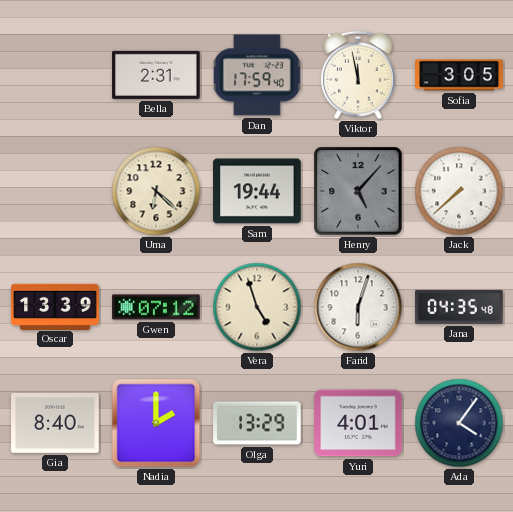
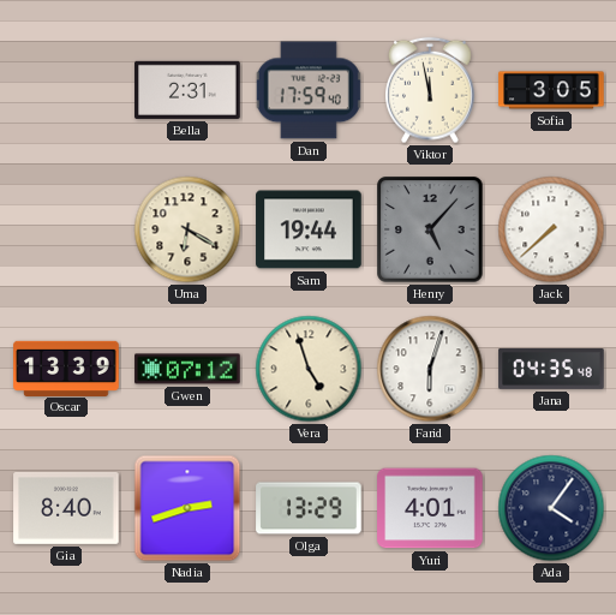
Uma: 6:22 -> 6:20 (187, 229)
Nadia: 2:00 -> 2:42 (187, 508)
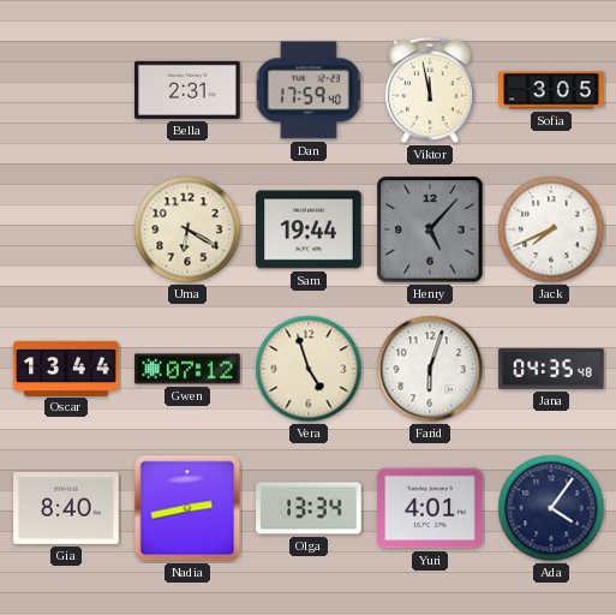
Jack: 7:38 -> 7:41 (551, 229)
Oscar: 13:39 -> 13:44 (66, 368)
Nadia: 2:42 -> 2:43 (187, 508)
Olga: 13:29 -> 13:34 (309, 508)
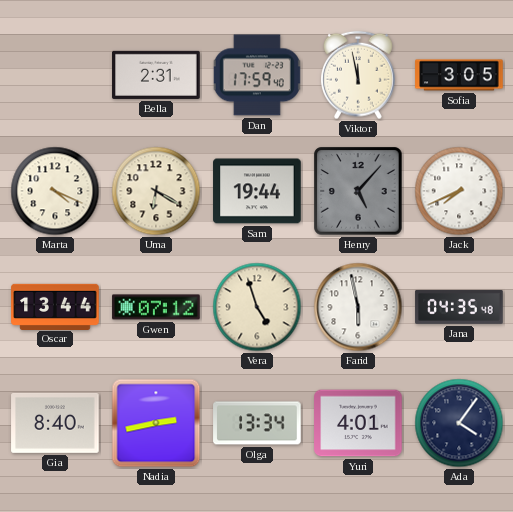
Marta: none -> 4:19 (55, 191)
Farid: 6:03 -> 5:58 (358, 307)
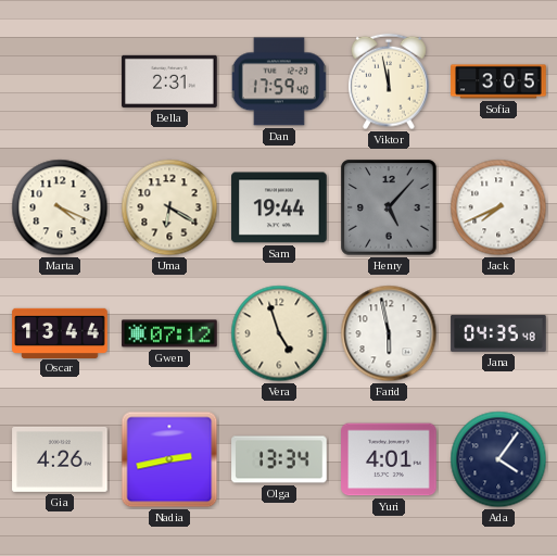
Gia: 8:40 -> 4:26 (60, 459)
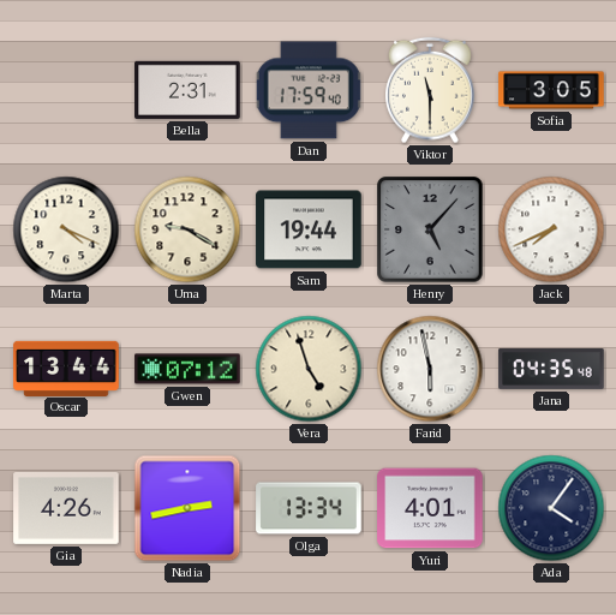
Viktor: 11:58 -> 11:30 (431, 90)
Uma: 6:20 -> 9:20 (187, 229)
